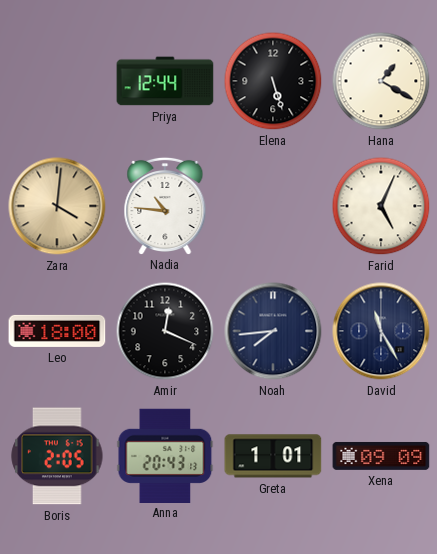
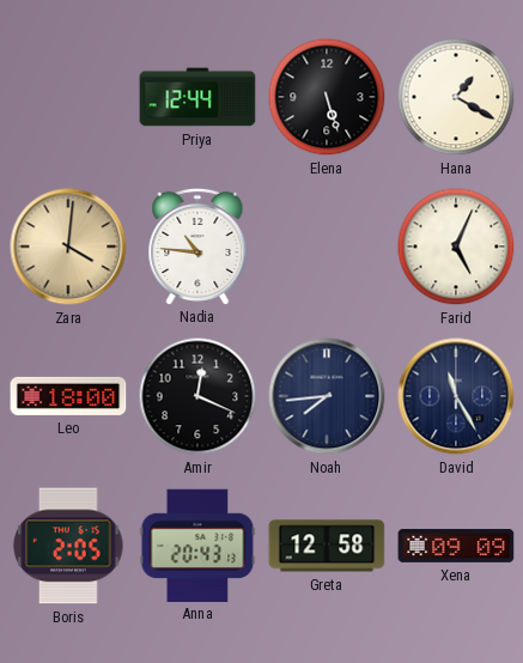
Greta: 1:01 -> 12:58 (327, 546)
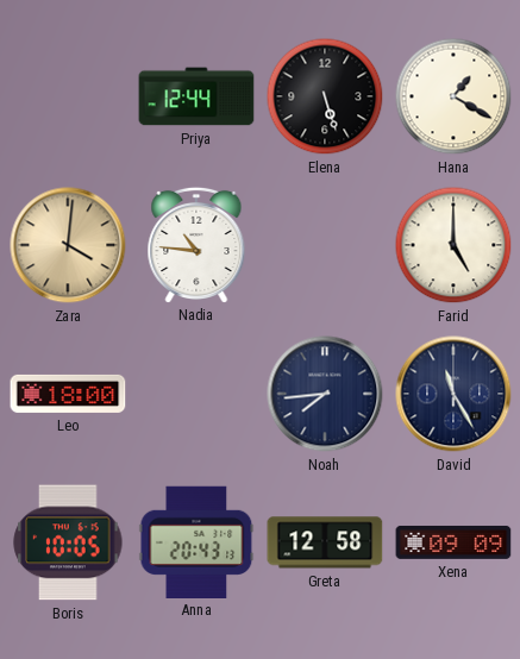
Farid: 5:04 -> 5:00 (453, 245)
Amir: 12:19 -> none (197, 396)
Boris: 2:05 -> 10:05 (68, 542)
